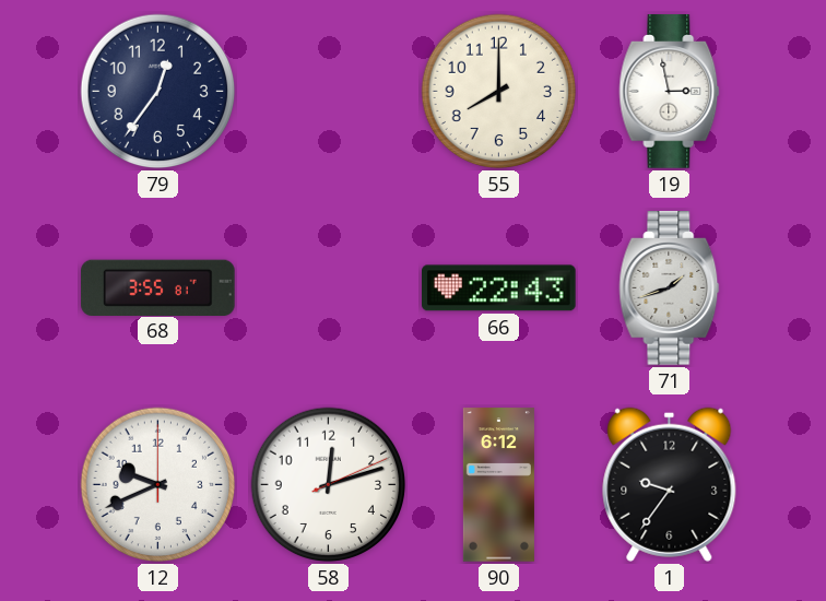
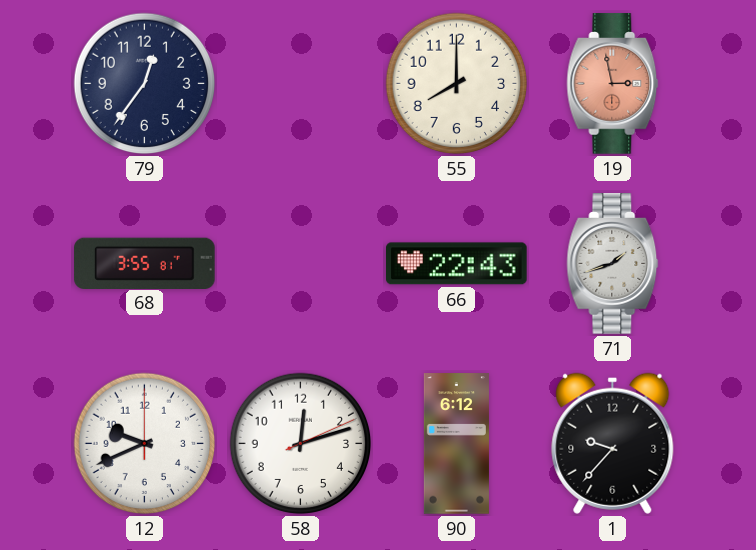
19 dial: white -> salmon (613, 84)
1: 9:36 -> 9:37 (613, 443)
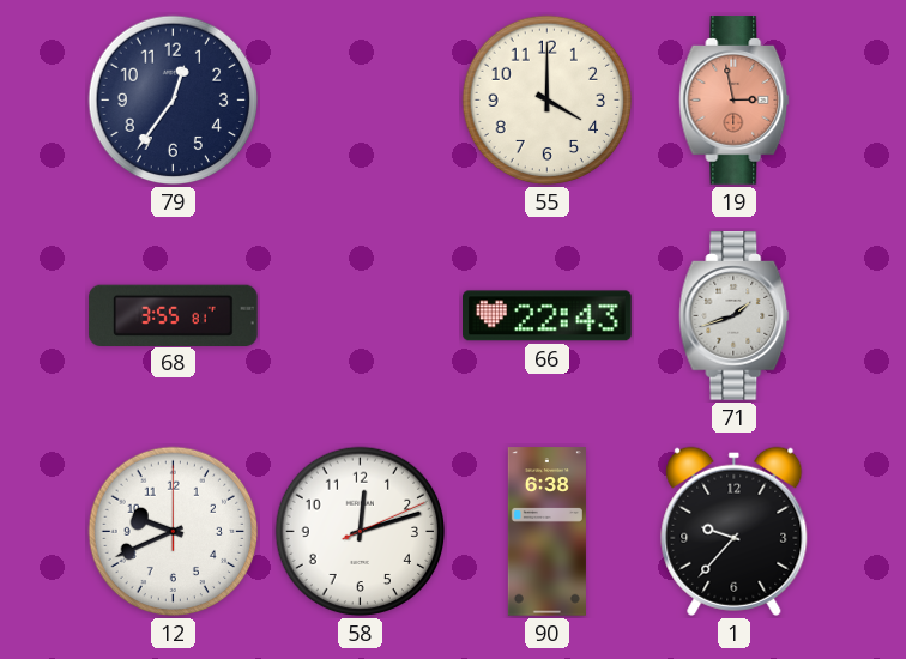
55: 8:00 -> 4:00 (548, 101)
90: 6:12 -> 6:38 (546, 532)
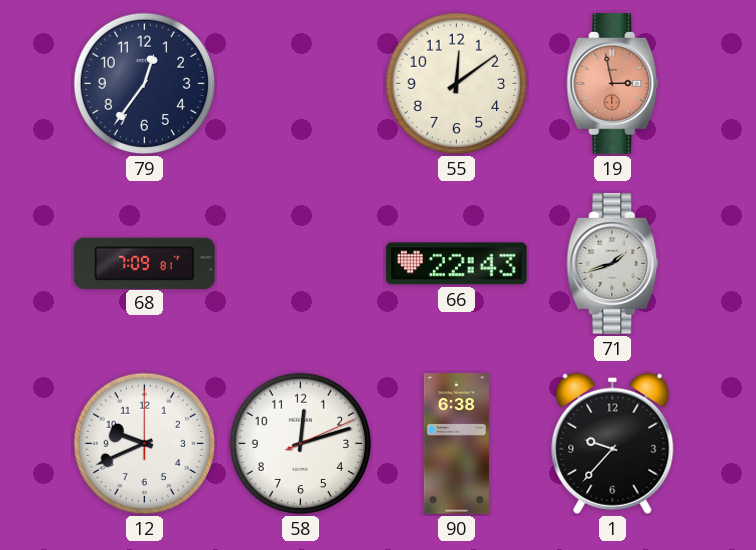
55: 4:00 -> 12:09 (457, 84)
68: 3:55 -> 7:09 (145, 263)
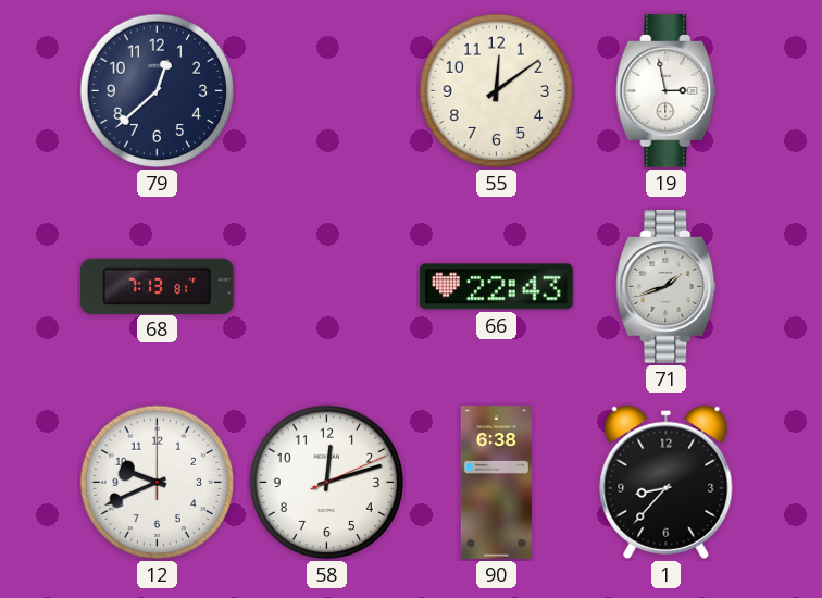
79: 12:36 -> 12:38 (158, 91)
19 dial: salmon -> white (667, 91)
68: 7:09 -> 7:13 (158, 286)
1: 9:37 -> 8:37 (667, 482)
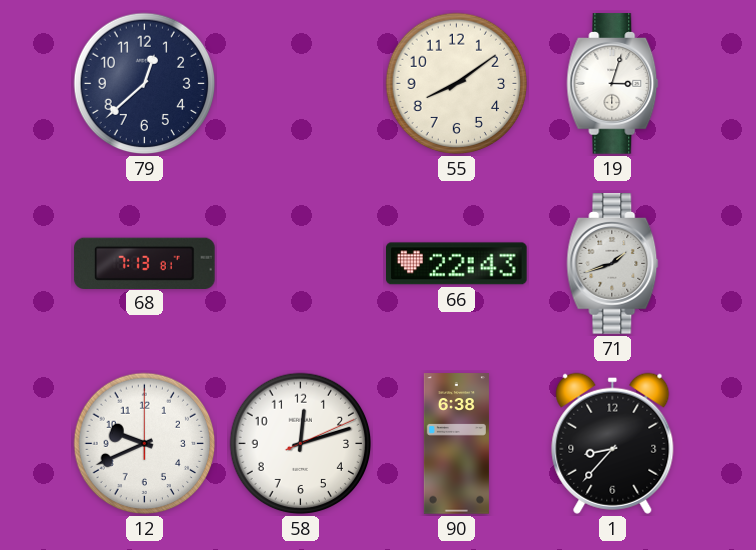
55: 12:09 -> 8:09 (457, 84)
19: 2:58 -> 3:03 (613, 84)
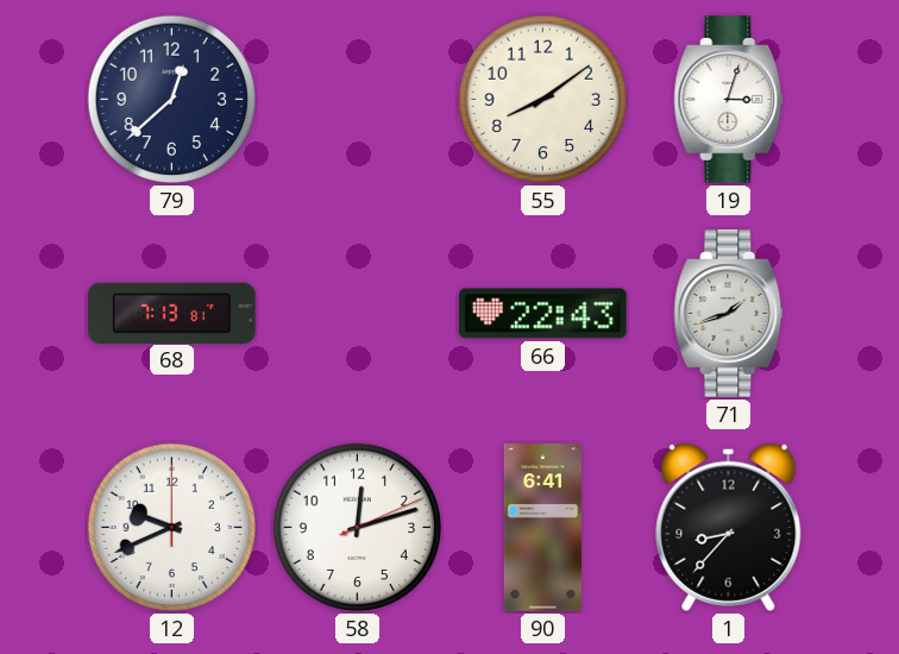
90: 6:38 -> 6:41 (542, 528)
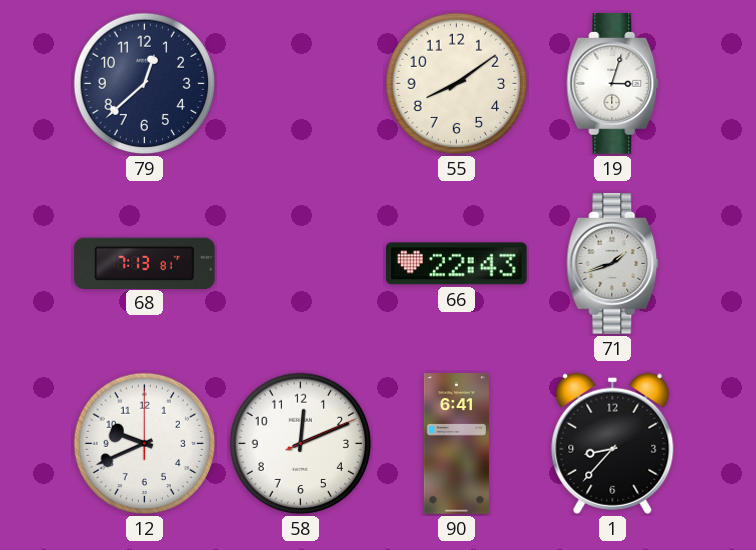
58: 12:12 -> 12:11 (301, 444)
